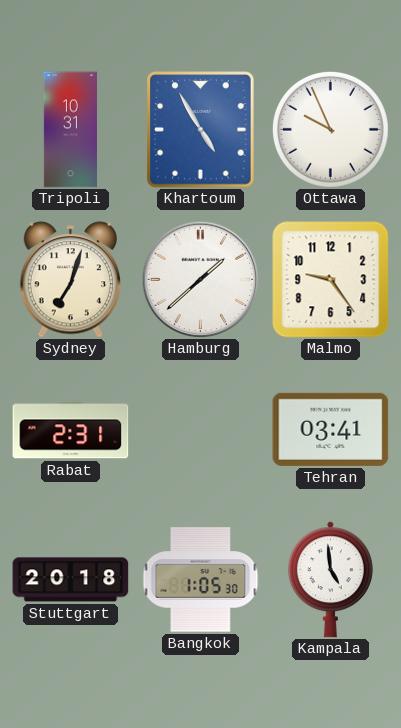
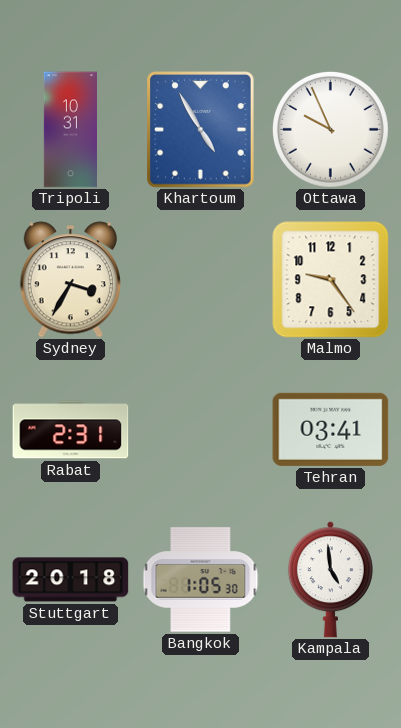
Sydney: 7:03 -> 3:35 (70, 280)
Hamburg: 1:38 -> none (200, 279)
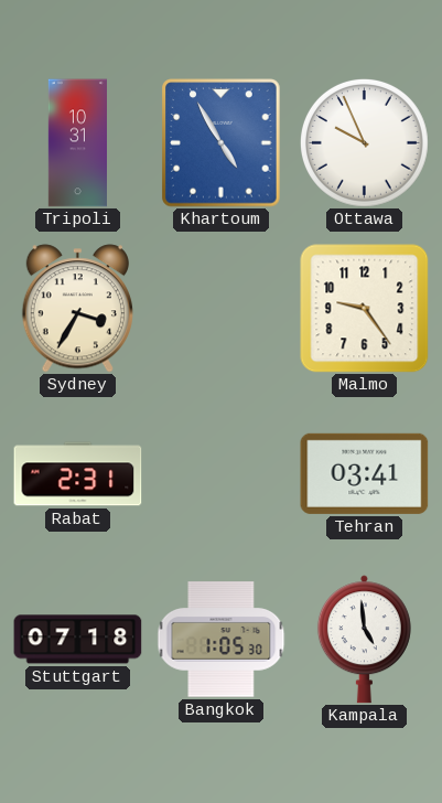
Stuttgart: 20:18 -> 07:18 (78, 640)
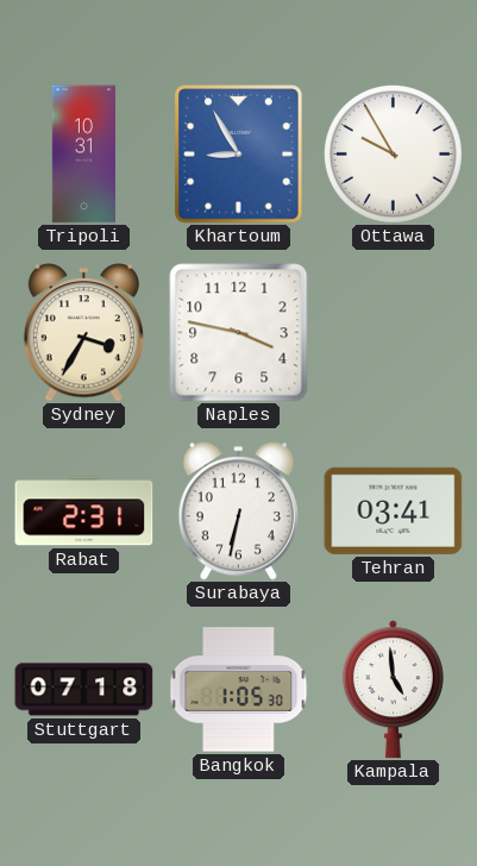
Khartoum: 4:55 -> 8:55 (239, 155)
Ottawa: 9:56 -> 9:55 (393, 153)
Naples: none -> 3:47 (239, 333)
Malmo: 9:24 -> none (365, 309)
Surabaya: none -> 6:32 (238, 512)
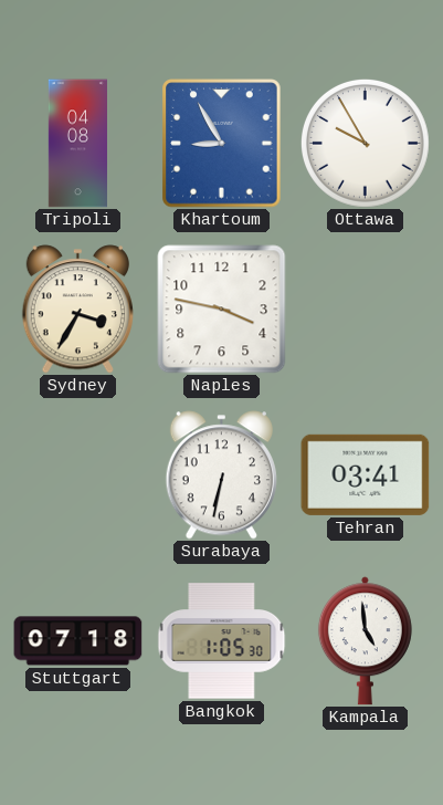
Tripoli: 10:31 -> 04:08 (77, 144)
Rabat: 2:31 -> none (84, 512)
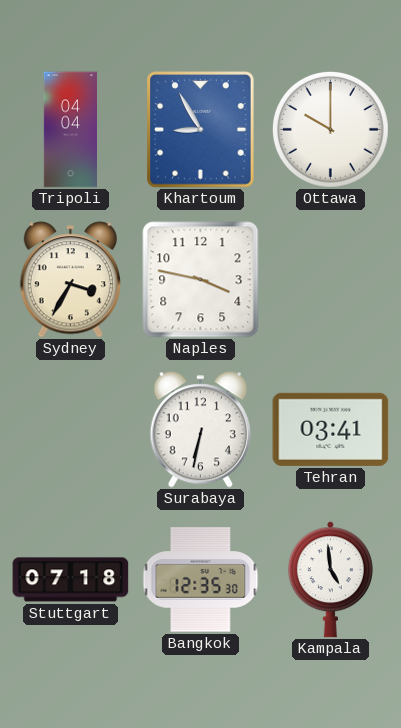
Tripoli: 04:08 -> 04:04 (70, 130)
Ottawa: 9:55 -> 10:00 (330, 129)
Bangkok: 1:05 -> 12:35 (201, 580)
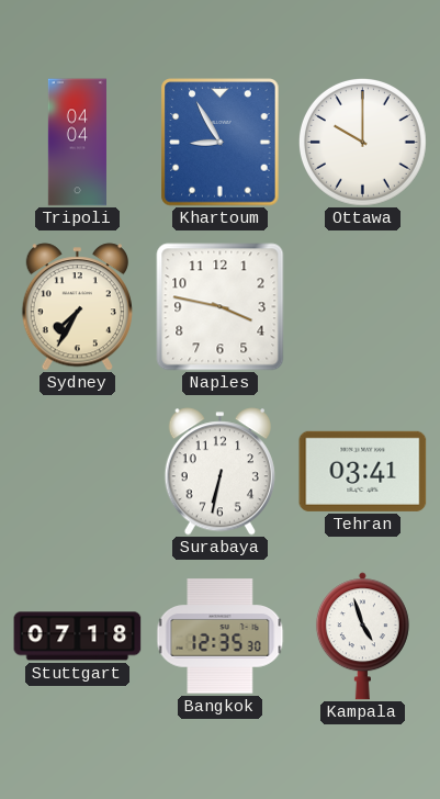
Sydney: 3:35 -> 7:35 (77, 307)
Kampala: 4:59 -> 4:57 (362, 637)
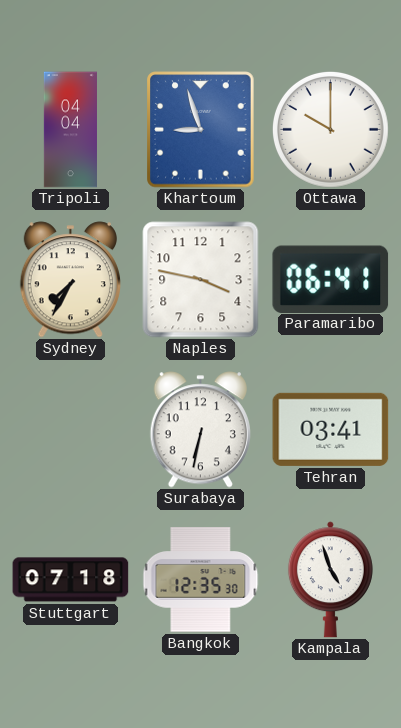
Khartoum: 8:55 -> 8:57 (201, 130)
Paramaribo: none -> 06:41 (331, 279)
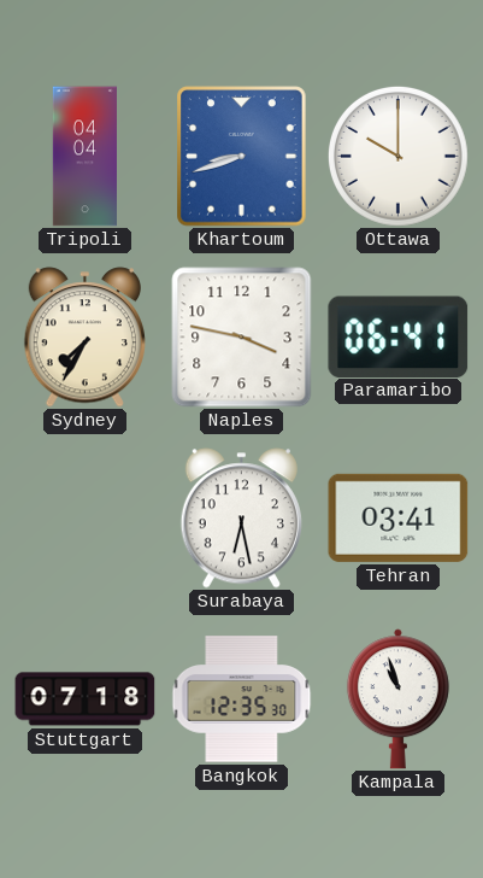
Khartoum: 8:57 -> 8:42 (242, 157)
Surabaya: 6:32 -> 6:28 (241, 519)
Kampala: 4:57 -> 10:57 (397, 700)
